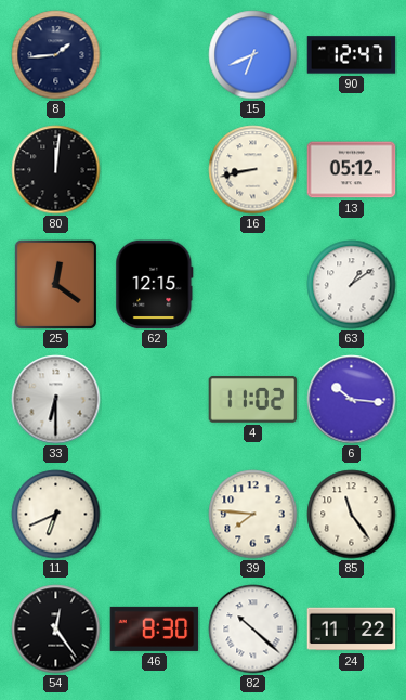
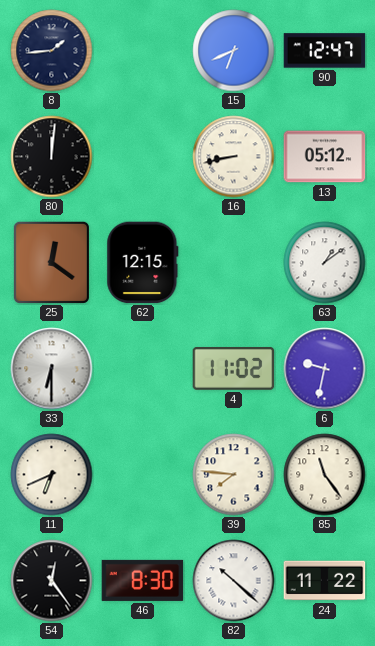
6: 10:16 -> 9:32 (325, 369)
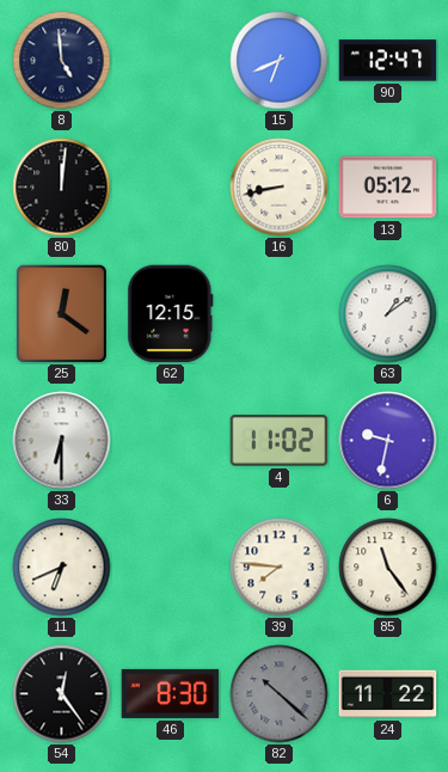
8: 1:44 -> 4:59 (62, 61)
82 dial: white -> grey (280, 694)
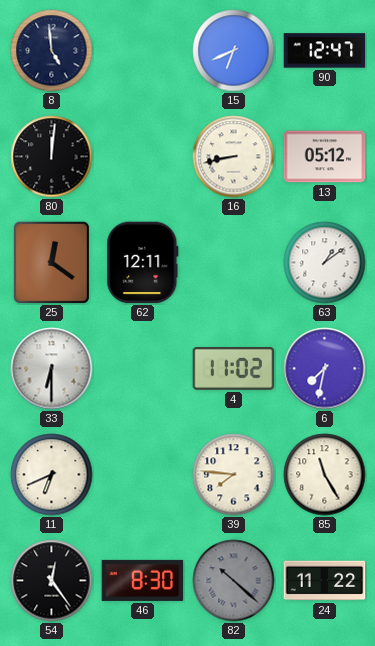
62: 12:15 -> 12:11 (143, 263)
6: 9:32 -> 7:32 (325, 369)
85: 11:24 -> 11:25 (325, 475)
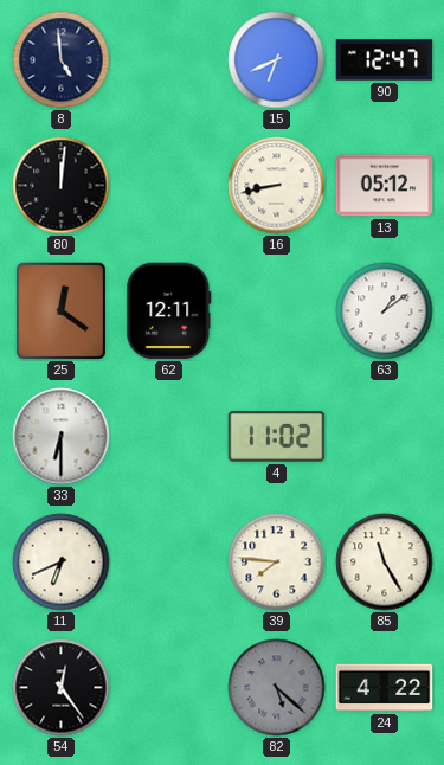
6: 7:32 -> none (325, 369)
46: 8:30 -> none (143, 580)
82: 10:22 -> 5:22 (277, 688)
24: 11:22 -> 4:22 (385, 688)
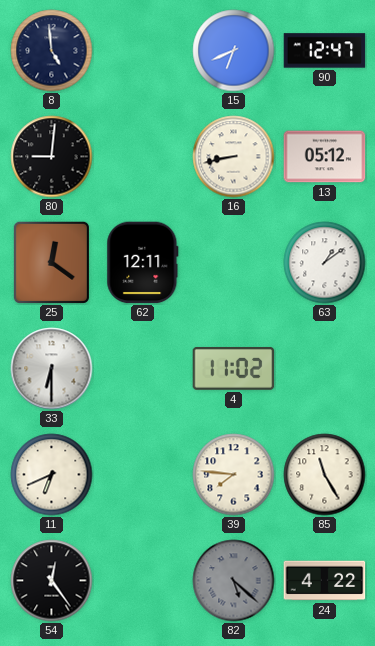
80: 12:01 -> 9:01 (52, 157)
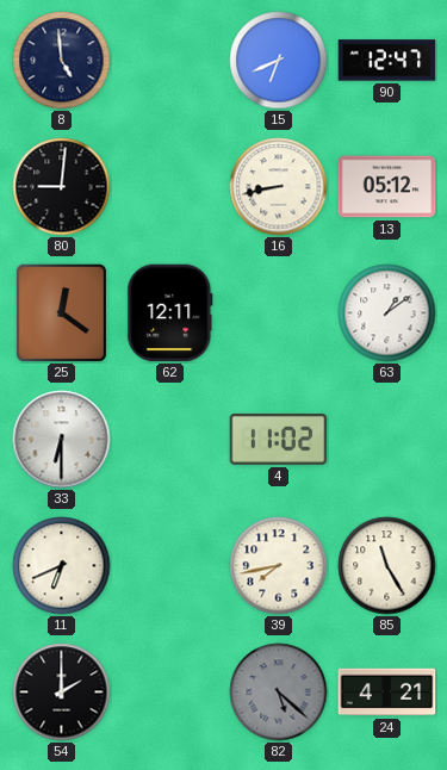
39: 7:46 -> 7:43 (279, 566)
54: 12:24 -> 2:00 (62, 693)
24: 4:22 -> 4:21 (387, 693)
